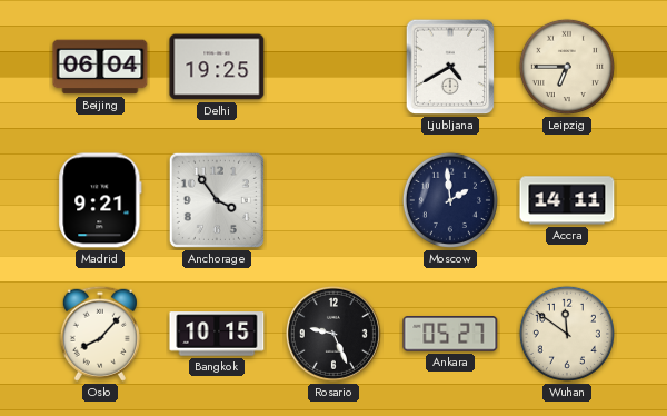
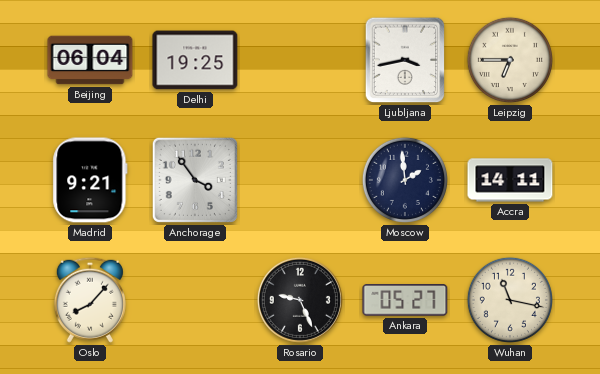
Ljubljana: 4:40 -> 3:43 (405, 60)
Bangkok: 10:15 -> none (217, 334)
Wuhan: 11:51 -> 11:17 (510, 300)
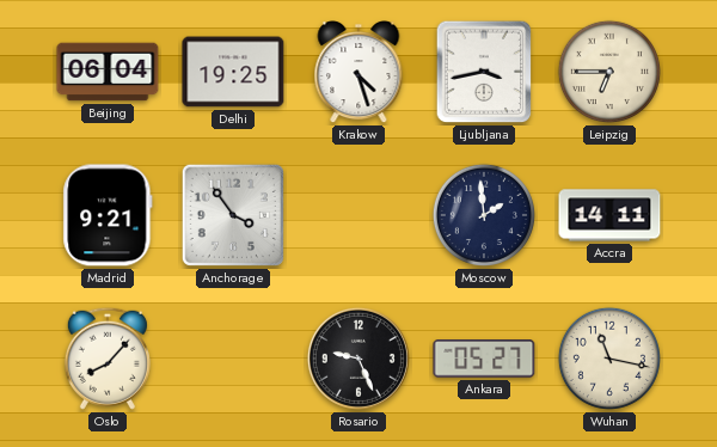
Krakow: none -> 4:27 (358, 73)
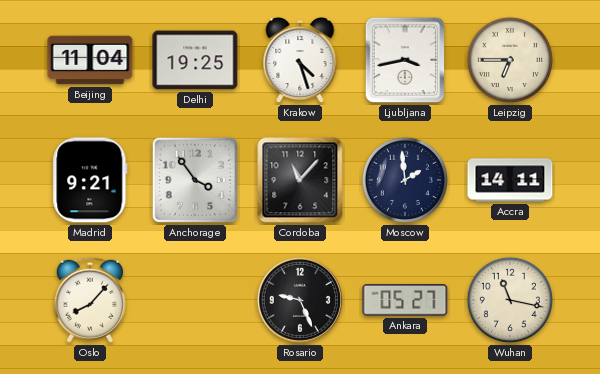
Beijing: 06:04 -> 11:04 (90, 60)
Cordoba: none -> 11:07 (300, 180)
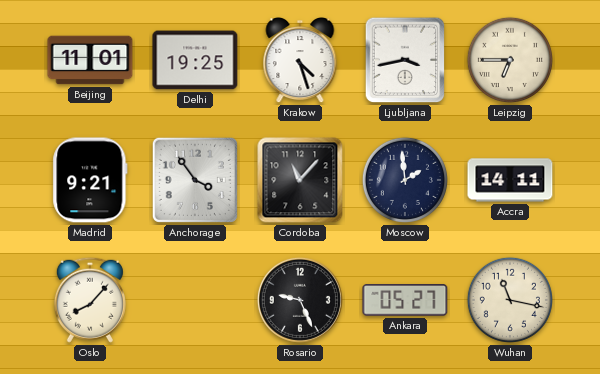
Beijing: 11:04 -> 11:01 (90, 60)
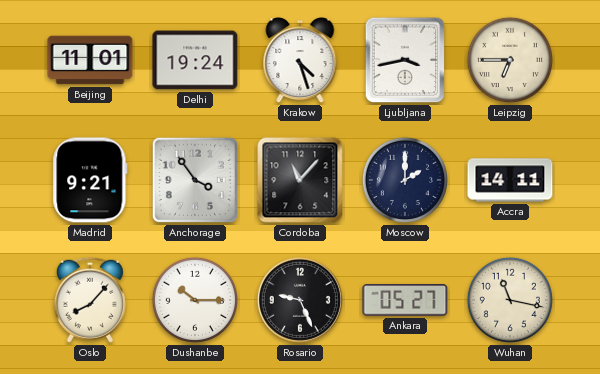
Delhi: 19:25 -> 19:24 (195, 60)
Moscow: 1:59 -> 2:00 (405, 180)
Dushanbe: none -> 10:15 (195, 300)
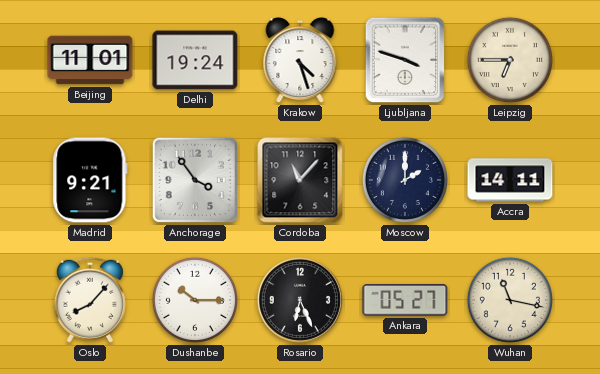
Ljubljana: 3:43 -> 3:48 (405, 60)
Rosario: 9:26 -> 6:26 (300, 300)
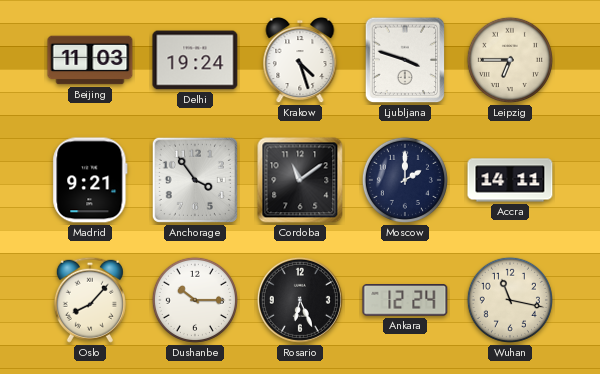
Beijing: 11:01 -> 11:03 (90, 60)
Cordoba: 11:07 -> 11:09 (300, 180)
Ankara: 05:27 -> 12:24 (405, 301)
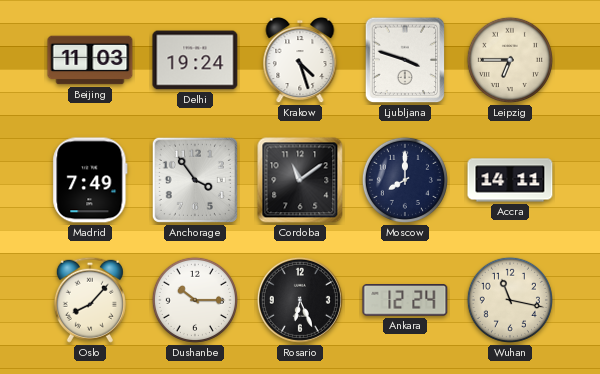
Madrid: 9:21 -> 7:49 (90, 180)
Moscow: 2:00 -> 8:00 (405, 180)
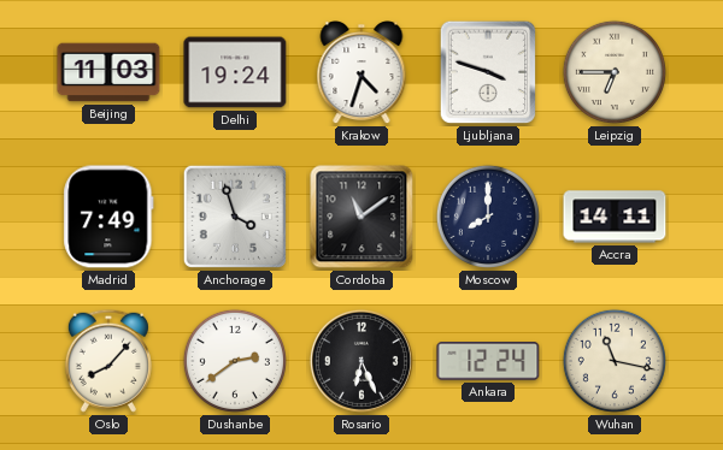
Krakow: 4:27 -> 4:33 (361, 73)
Anchorage: 3:54 -> 3:57 (235, 217)
Dushanbe: 10:15 -> 2:39 (235, 361)
